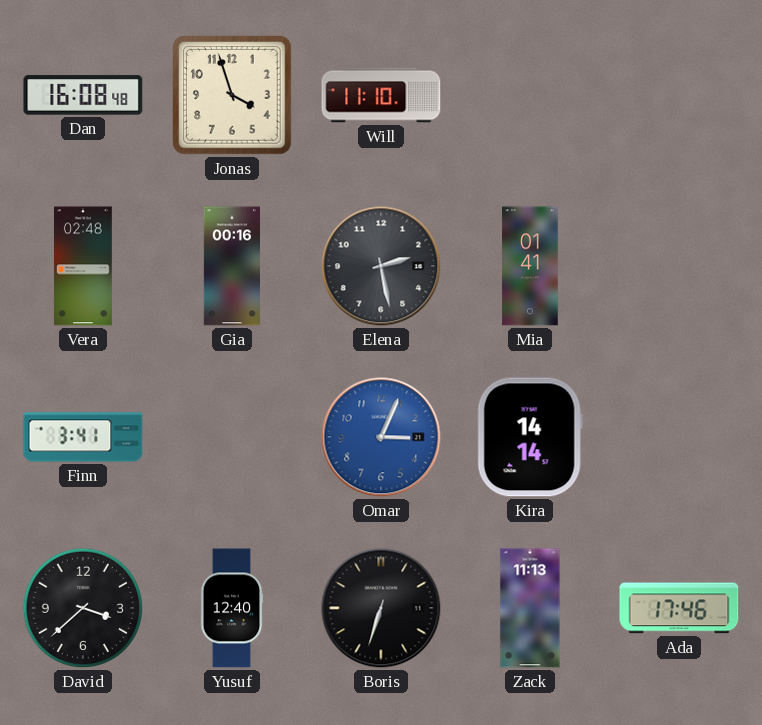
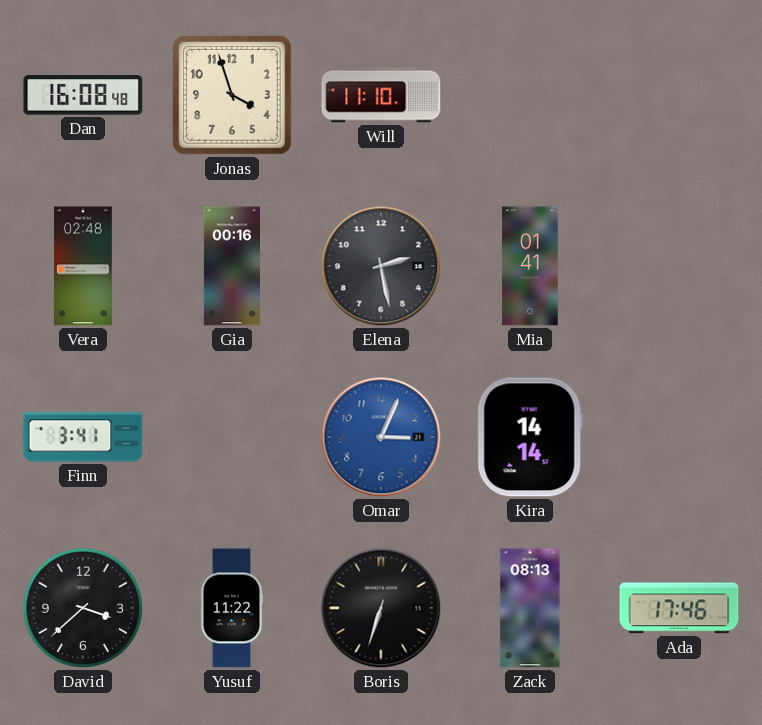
Yusuf: 12:40 -> 11:22 (232, 608)
Zack: 11:13 -> 08:13 (530, 608)
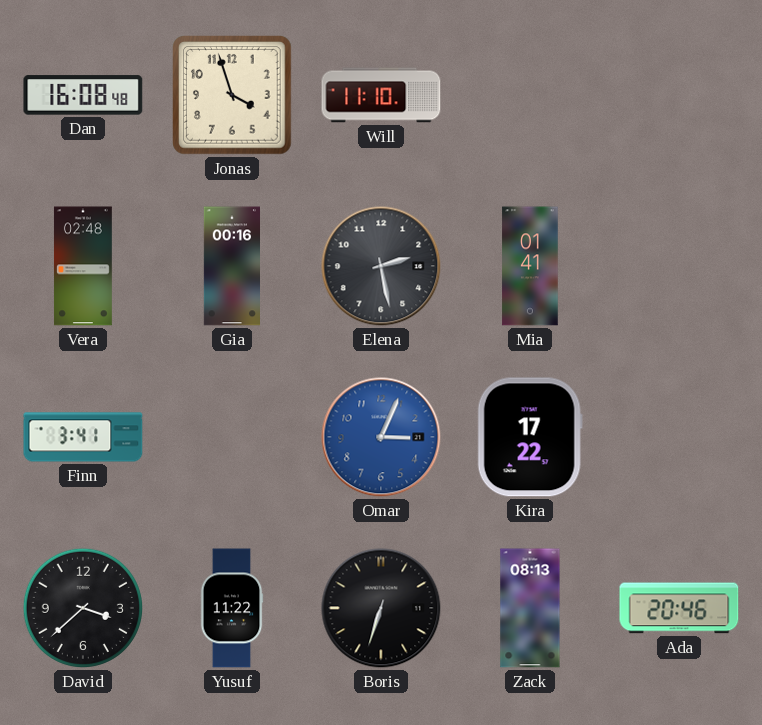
Kira: 14:14 -> 17:22 (530, 437)
Ada: 17:46 -> 20:46 (679, 608)
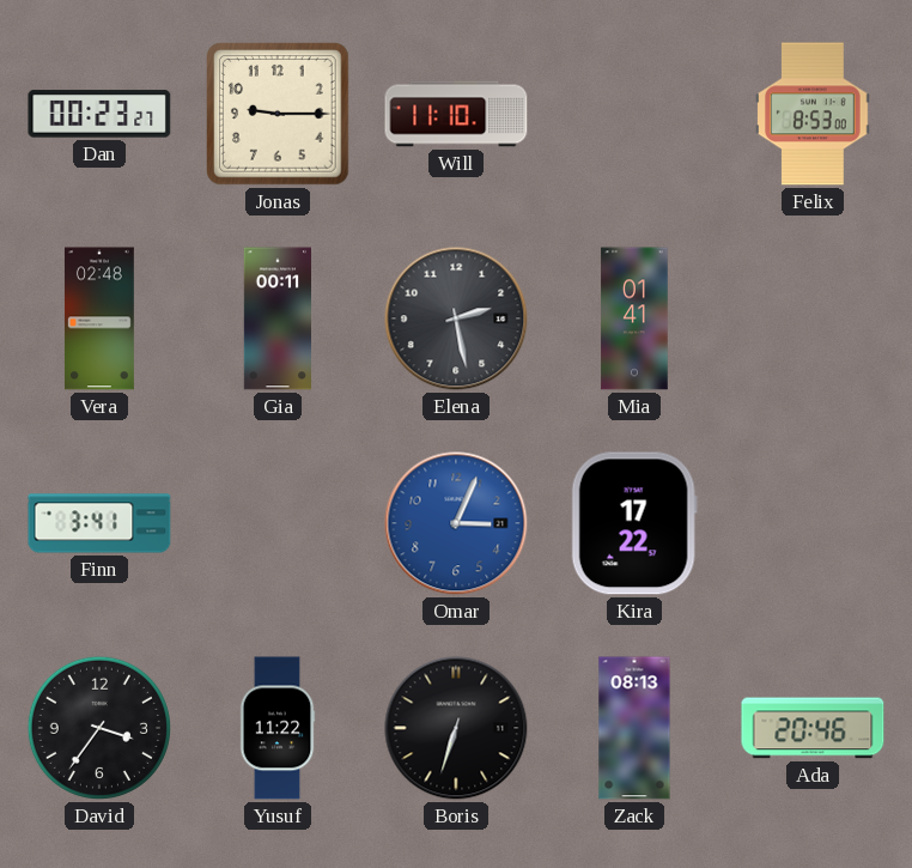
Dan: 16:08 -> 00:23 (99, 114)
Jonas: 3:57 -> 9:15 (278, 114)
Felix: none -> 8:53 (813, 114)
Gia: 00:16 -> 00:11 (276, 318)
David: 3:38 -> 3:36 (99, 728)
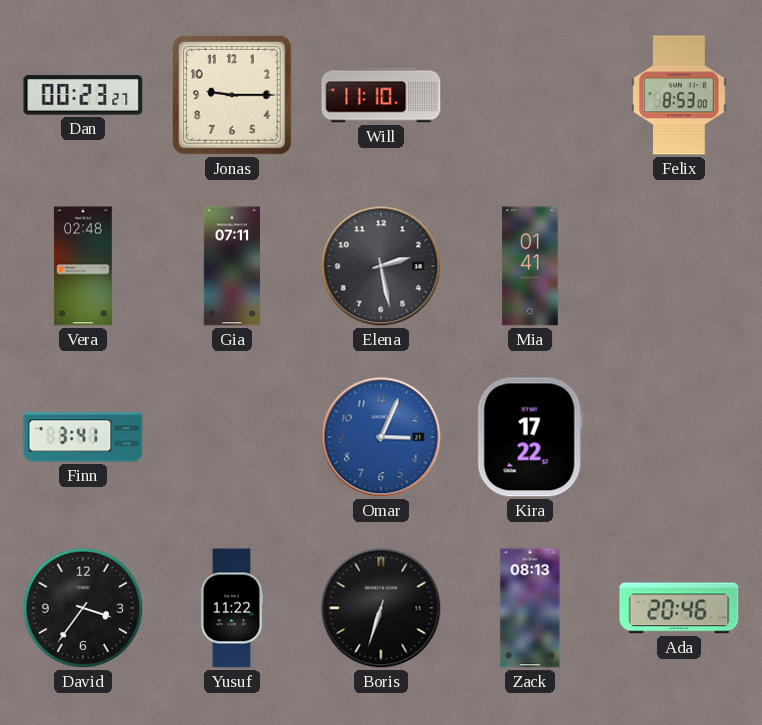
Gia: 00:11 -> 07:11 (231, 266)
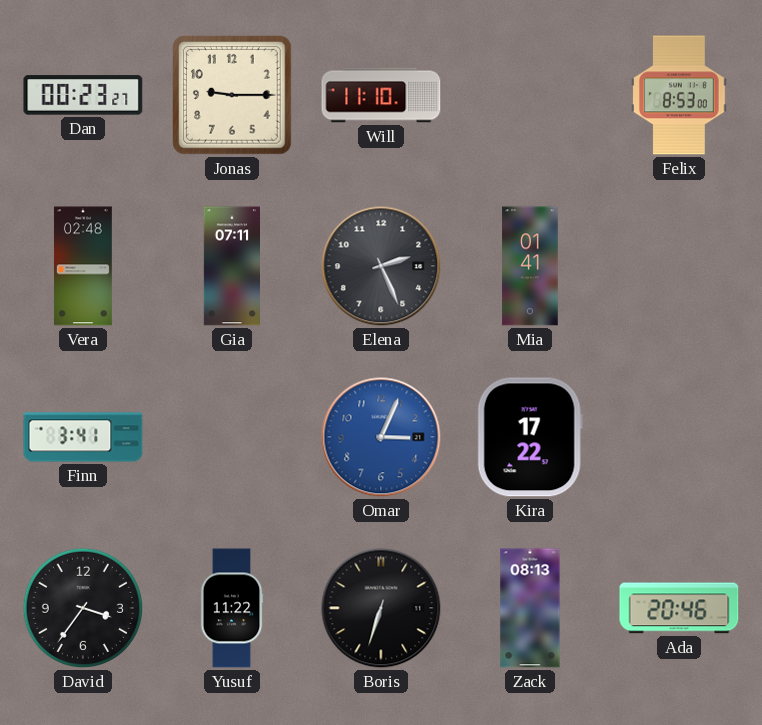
Elena: 2:28 -> 2:26 (381, 266)
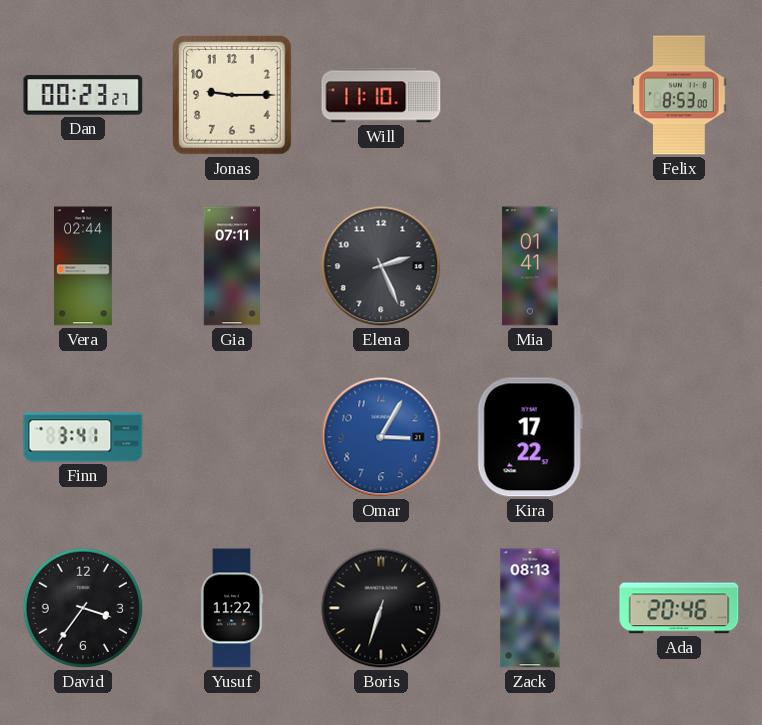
Vera: 02:48 -> 02:44 (83, 266)
Omar: 3:04 -> 3:05 (381, 437)
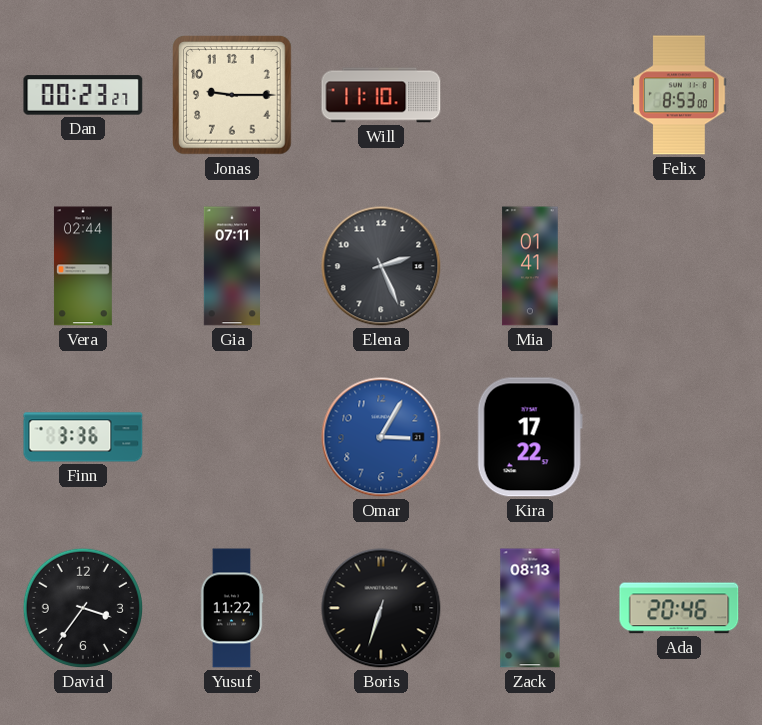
Finn: 3:41 -> 3:36 (83, 437)
